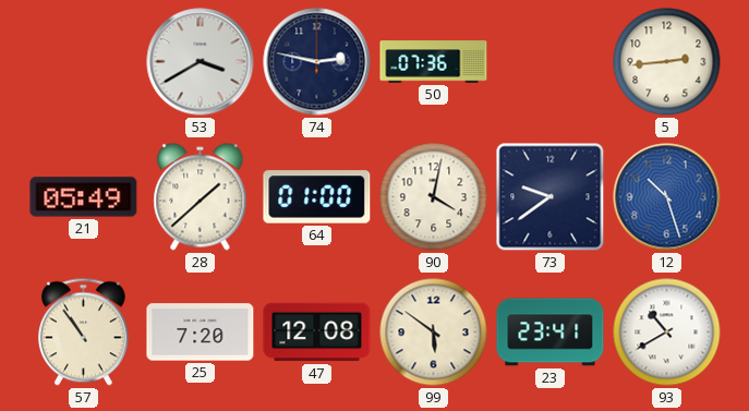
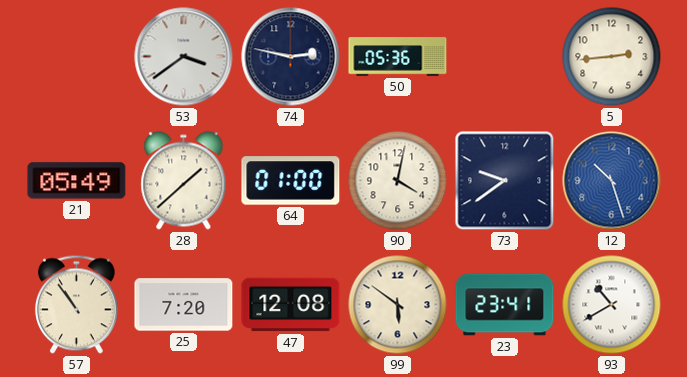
53: 3:40 -> 3:39 (184, 57)
50: 07:36 -> 05:36 (398, 57)
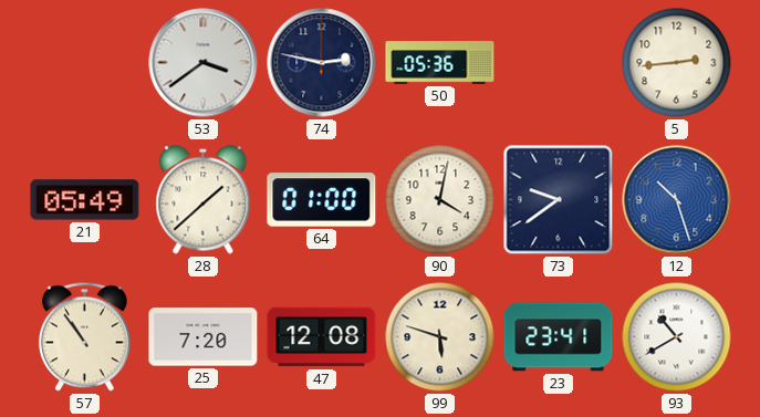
99: 5:51 -> 5:48 (440, 337)
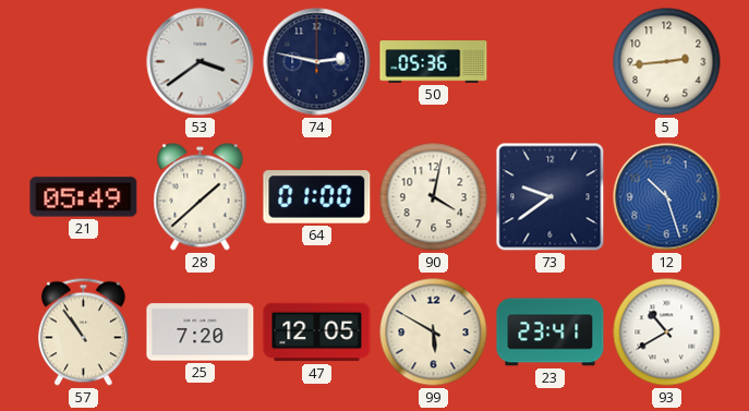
47: 12:08 -> 12:05 (317, 333)
99: 5:48 -> 5:50 (434, 333)
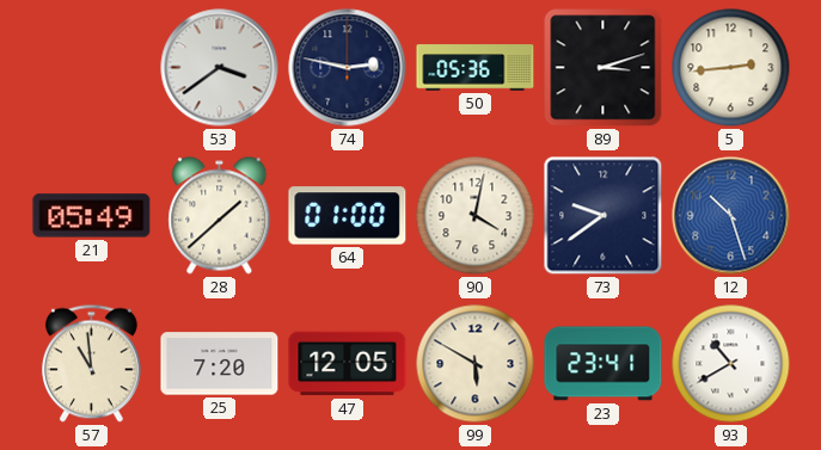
89: none -> 3:12 (604, 68)
57: 10:54 -> 10:59 (92, 364)
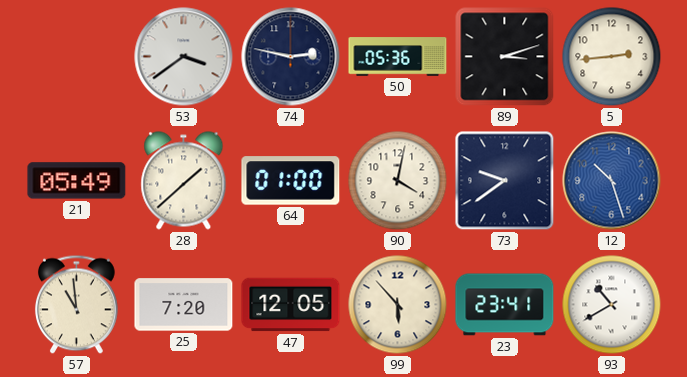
99: 5:50 -> 5:53 (398, 305)
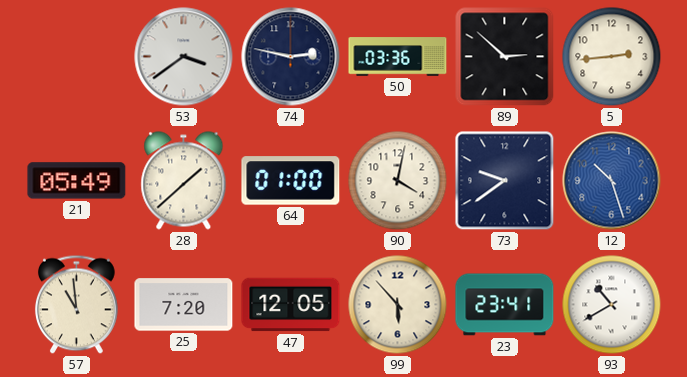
50: 05:36 -> 03:36 (398, 57)
89: 3:12 -> 2:52 (505, 57)
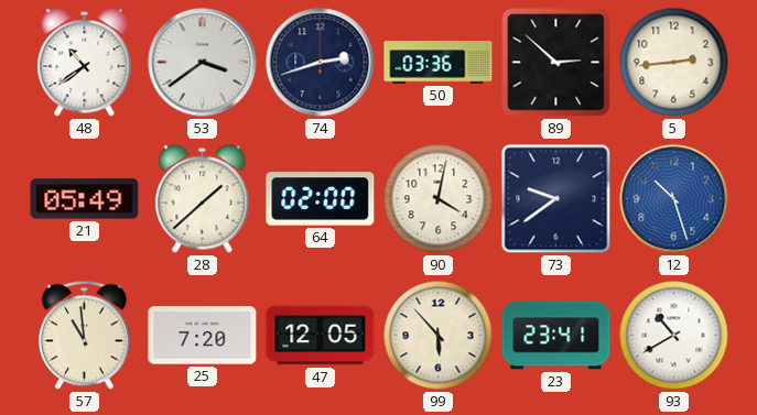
48: none -> 10:39 (85, 63)
74: 2:47 -> 2:42 (321, 63)
64: 01:00 -> 02:00 (321, 199)
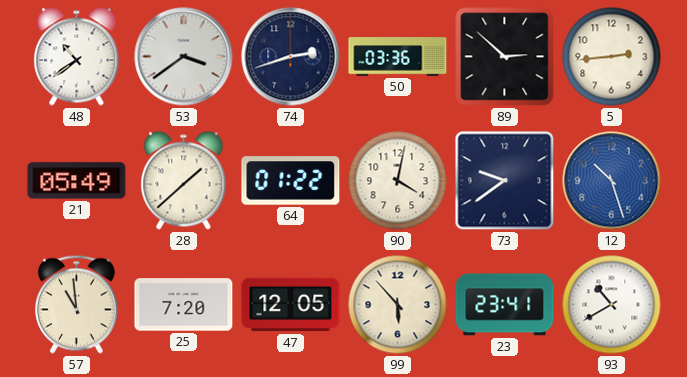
64: 02:00 -> 01:22 (291, 181)
